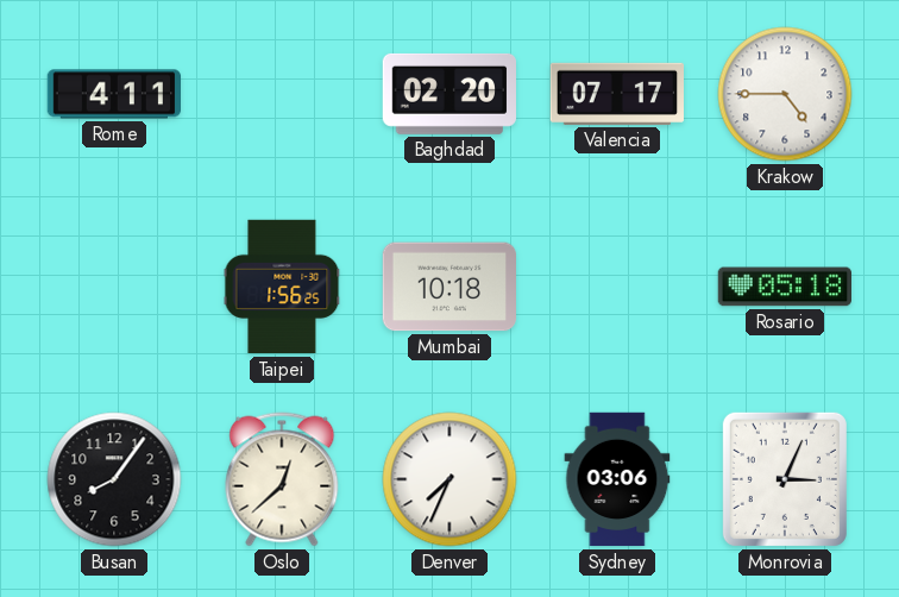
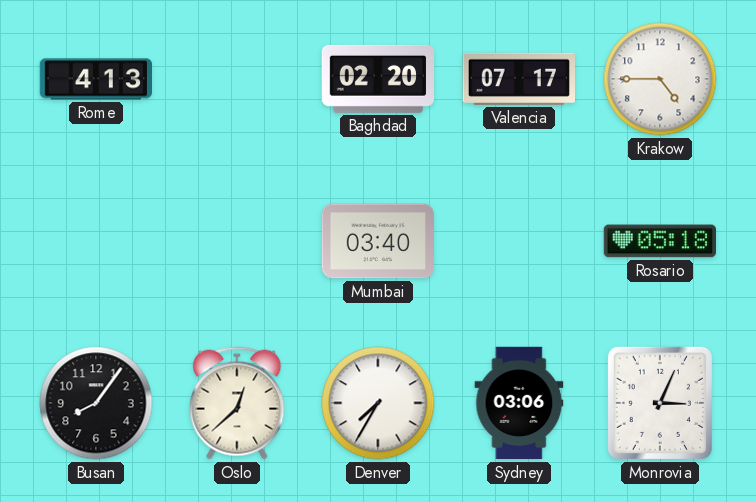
Rome: 4:11 -> 4:13 (95, 79)
Taipei: 1:56 -> none (282, 287)
Mumbai: 10:18 -> 03:40 (377, 241)
Denver: 7:34 -> 7:35 (378, 403)
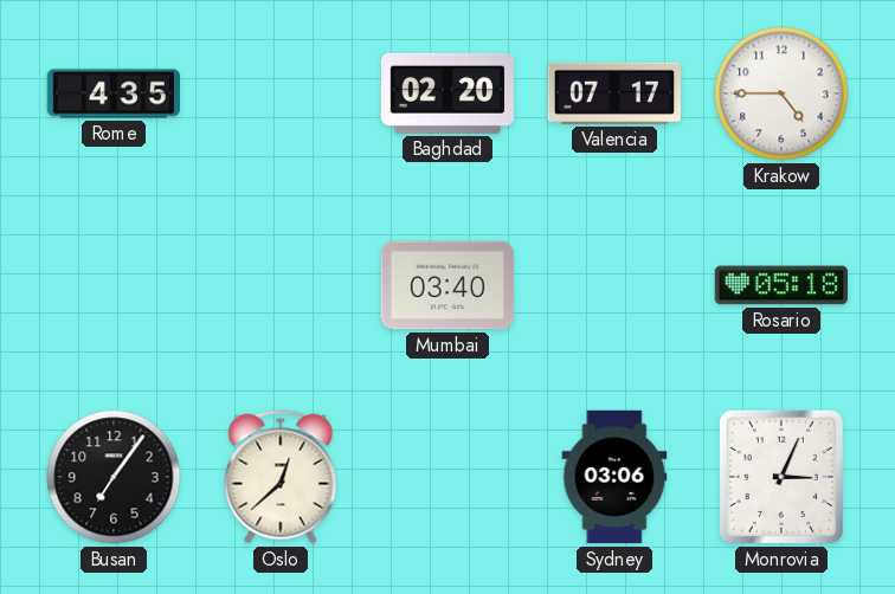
Rome: 4:13 -> 4:35 (112, 93)
Busan: 8:06 -> 7:06 (114, 477)
Denver: 7:35 -> none (378, 403)
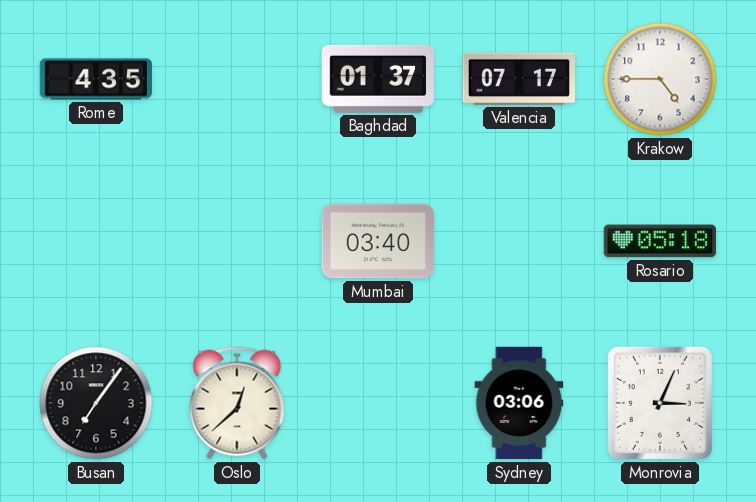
Baghdad: 02:20 -> 01:37 (377, 79)
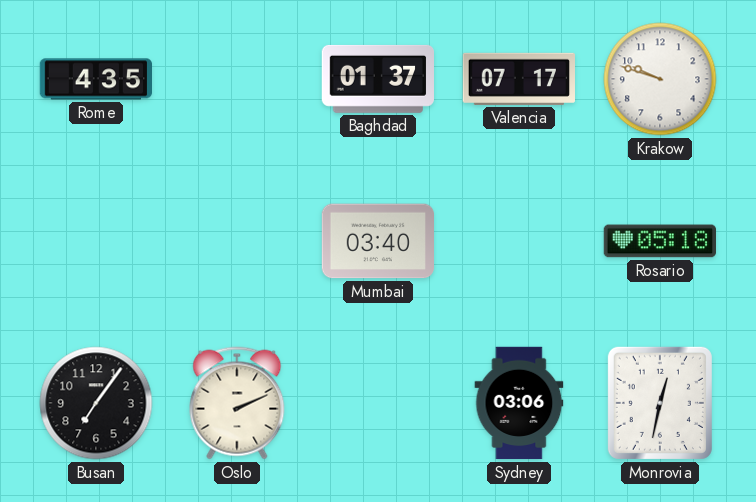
Krakow: 4:45 -> 9:48 (660, 79)
Oslo: 12:38 -> 2:11 (237, 403)
Monrovia: 3:04 -> 12:32 (660, 403)
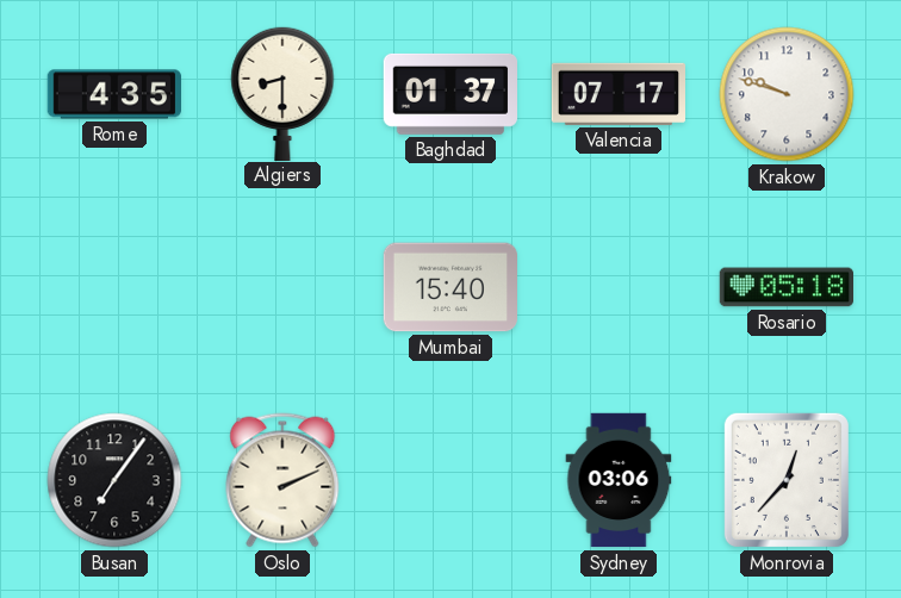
Algiers: none -> 8:30 (282, 93)
Mumbai: 03:40 -> 15:40 (449, 287)
Monrovia: 12:32 -> 12:37 (787, 480)
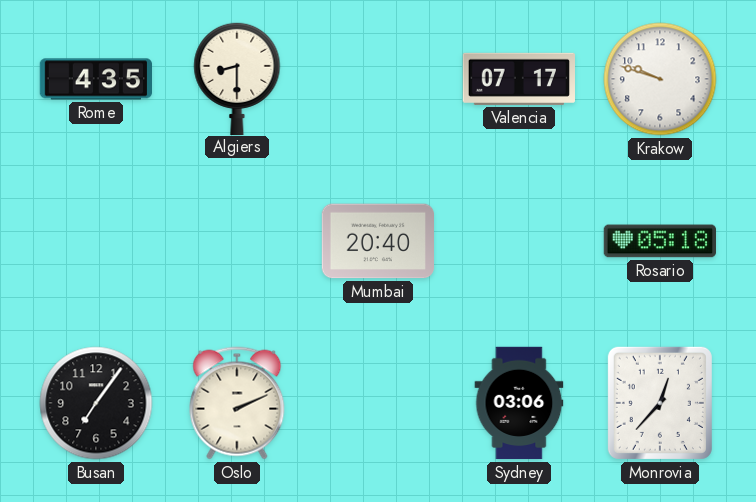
Baghdad: 01:37 -> none (449, 94)
Mumbai: 15:40 -> 20:40 (377, 241)
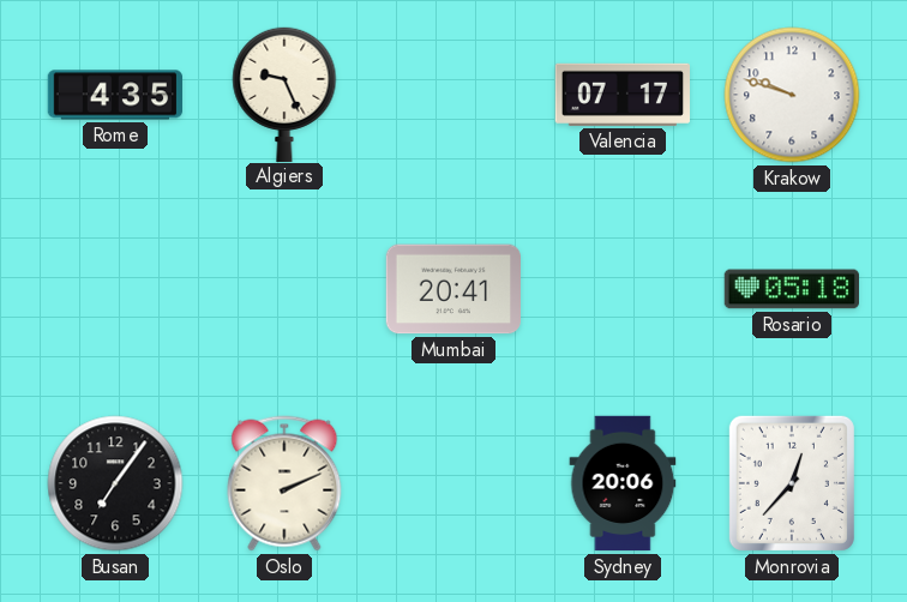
Algiers: 8:30 -> 9:26 (284, 94)
Mumbai: 20:40 -> 20:41 (452, 289)
Sydney: 03:06 -> 20:06 (623, 483)
